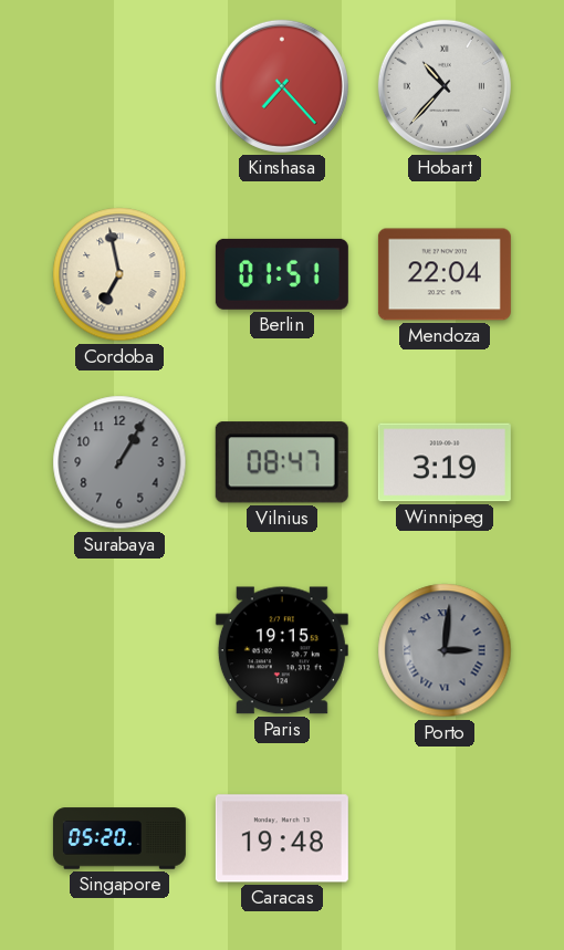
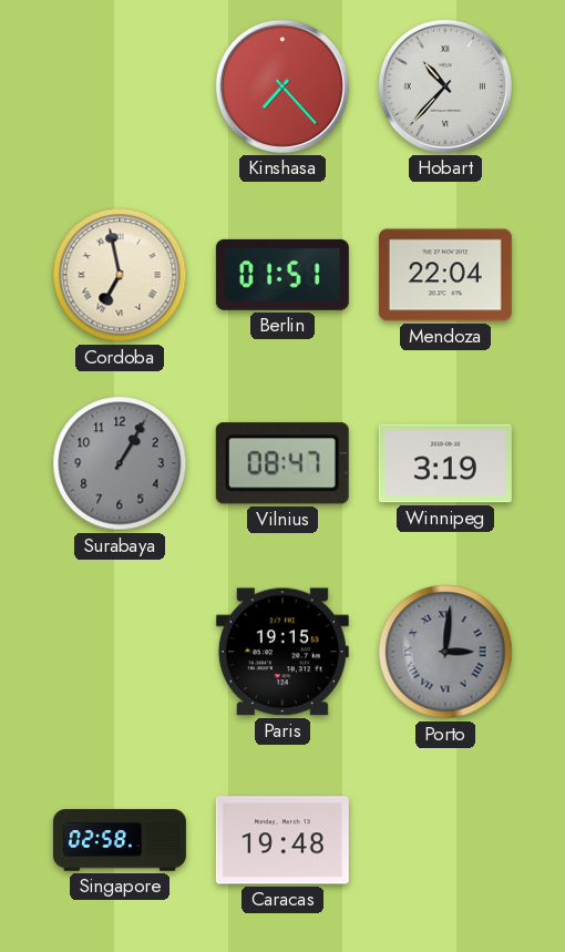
Singapore: 05:20 -> 02:58 (120, 840)
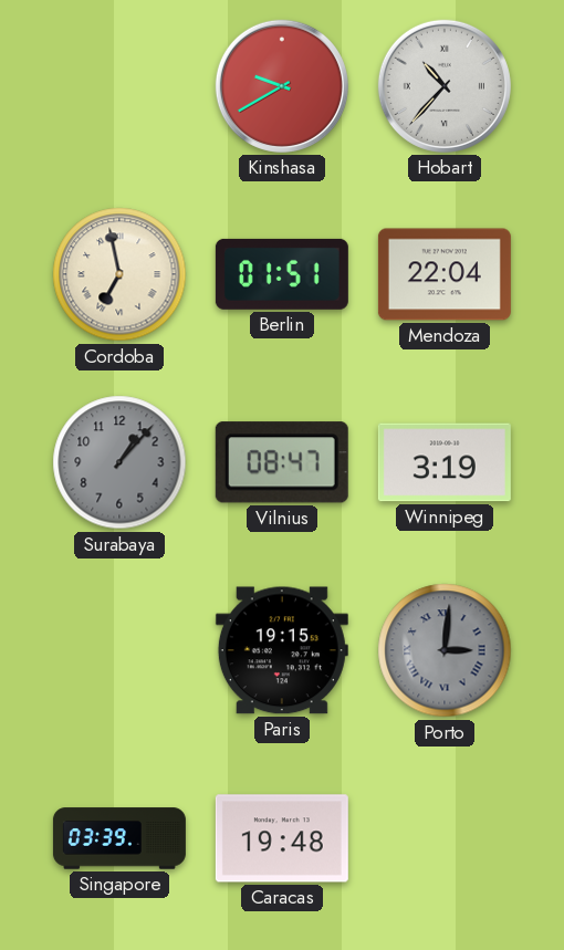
Kinshasa: 7:23 -> 9:40 (282, 86)
Surabaya: 1:05 -> 1:07 (119, 462)
Singapore: 02:58 -> 03:39 (119, 838)
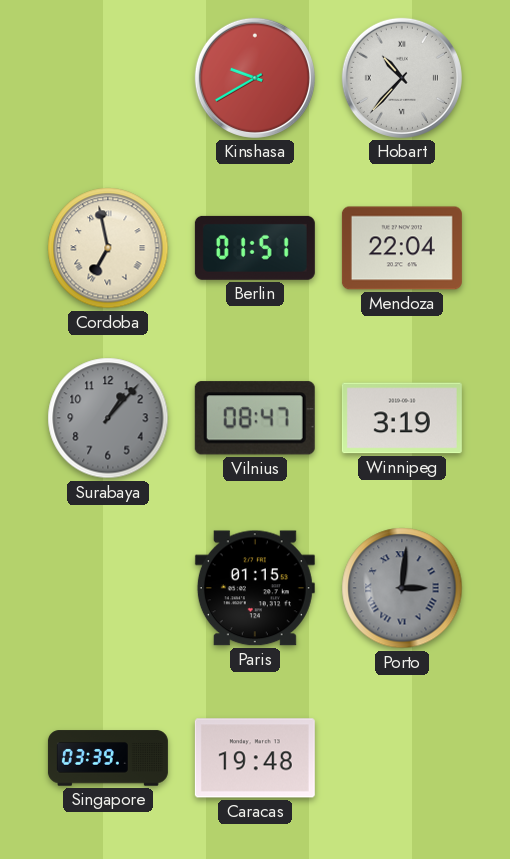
Paris: 19:15 -> 01:15 (255, 588)
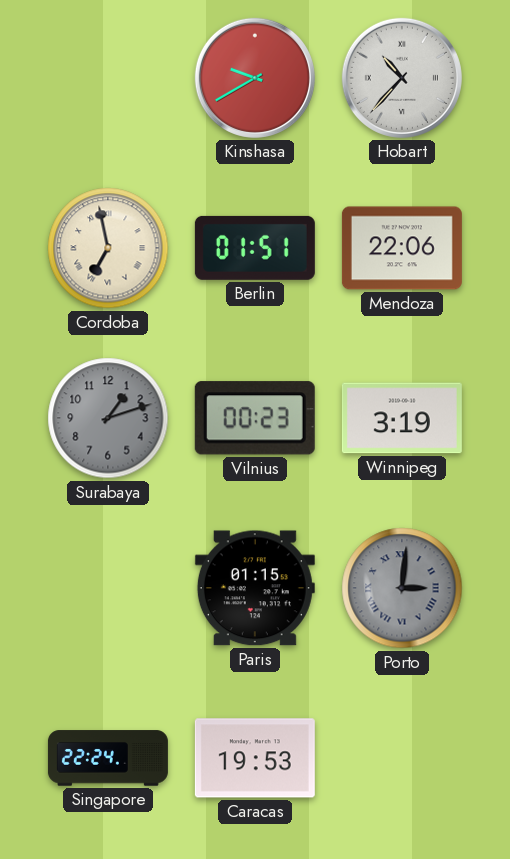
Mendoza: 22:04 -> 22:06 (402, 248)
Surabaya: 1:07 -> 1:12 (108, 418)
Vilnius: 08:47 -> 00:23 (255, 418)
Singapore: 03:39 -> 22:24 (108, 758)
Caracas: 19:48 -> 19:53 (255, 758)
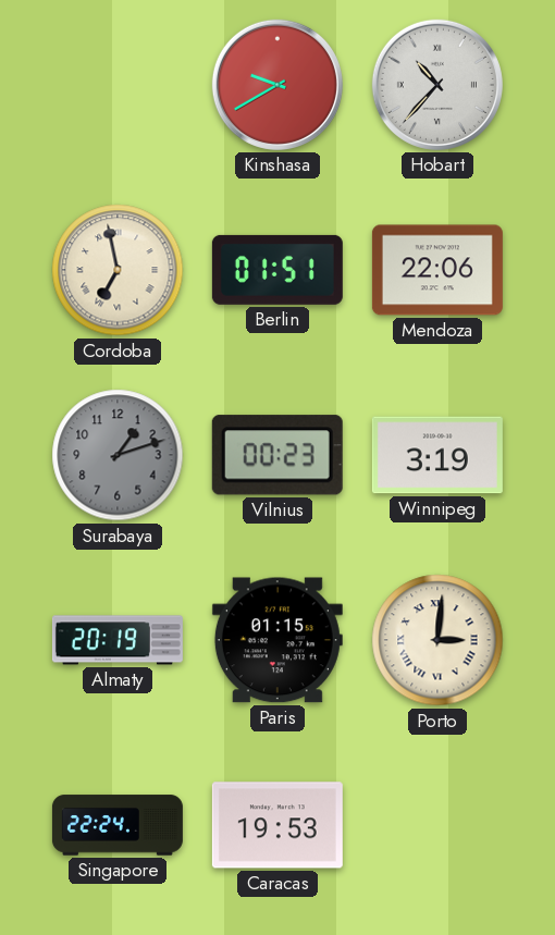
Almaty: none -> 20:19 (118, 640)
Porto dial: grey -> cream (437, 640)
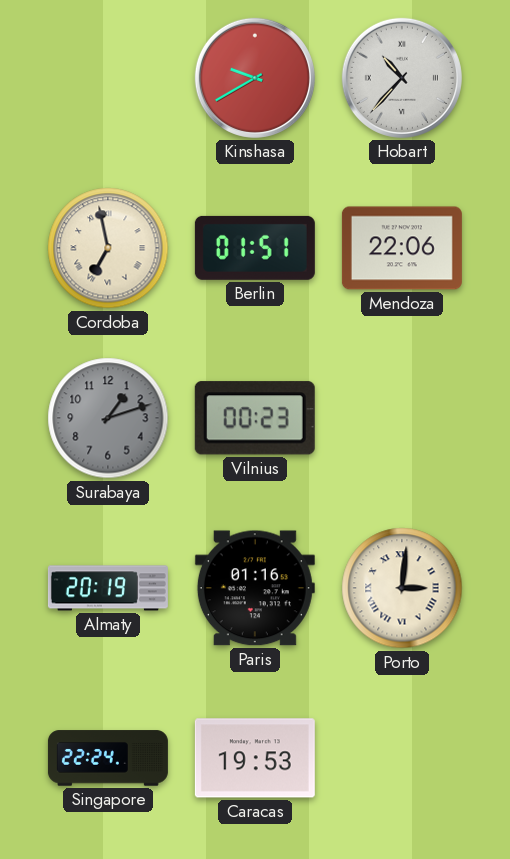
Winnipeg: 3:19 -> none (437, 455)
Paris: 01:15 -> 01:16 (255, 588)
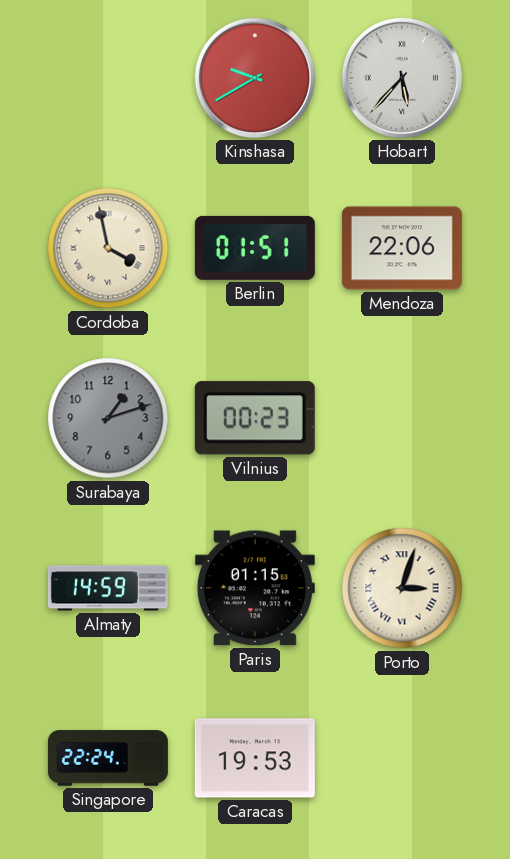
Hobart: 10:37 -> 5:37 (402, 78)
Cordoba: 6:58 -> 3:58 (108, 248)
Almaty: 20:19 -> 14:59 (108, 588)
Paris: 01:16 -> 01:15 (255, 588)
Porto: 3:01 -> 3:03 (402, 588)
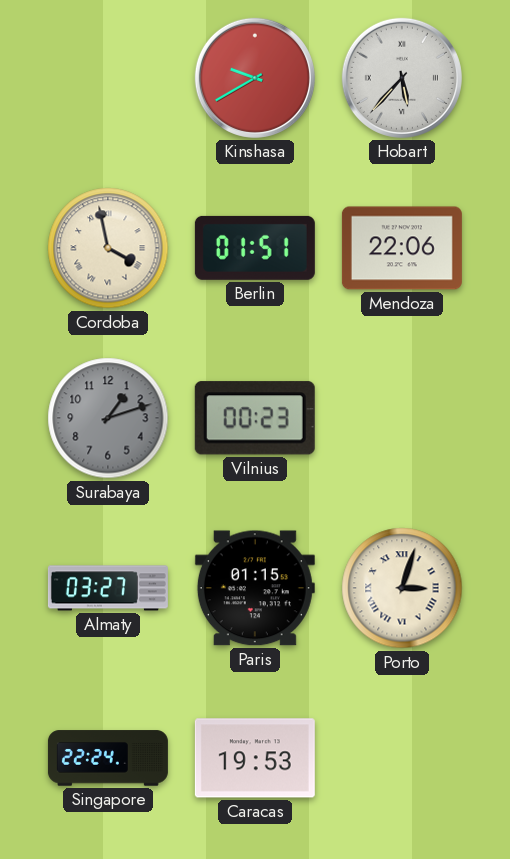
Almaty: 14:59 -> 03:27 (108, 588)
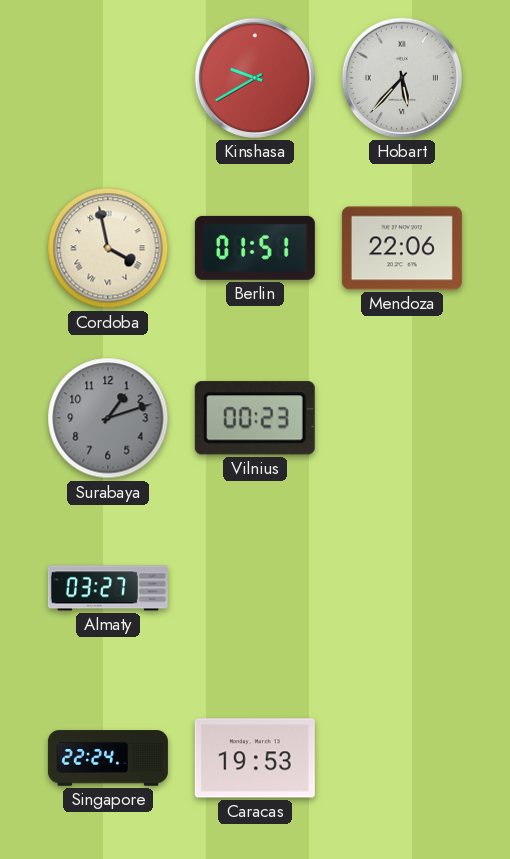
Paris: 01:15 -> none (255, 588)
Porto: 3:03 -> none (402, 588)
